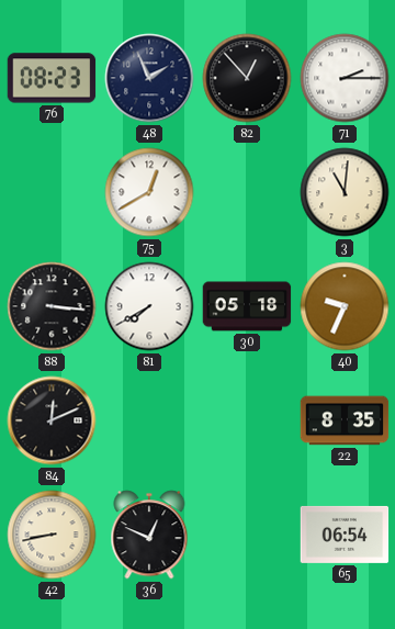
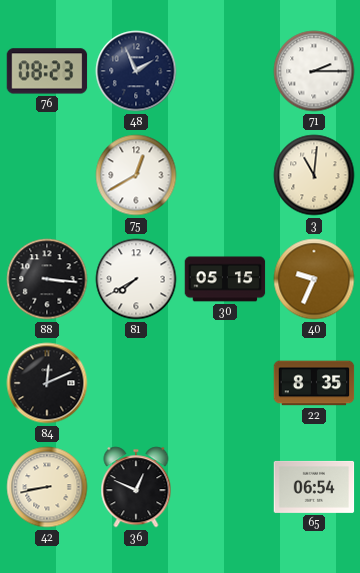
82: 12:53 -> none (247, 78)
30: 05:18 -> 05:15 (225, 279)
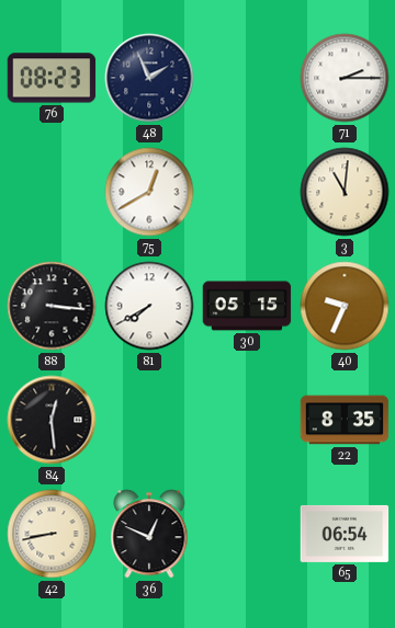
84: 12:11 -> 12:29 (52, 420)
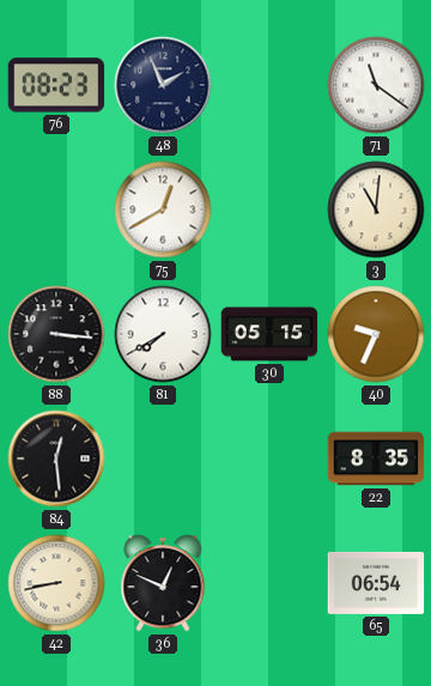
71: 2:15 -> 11:21 (376, 85)
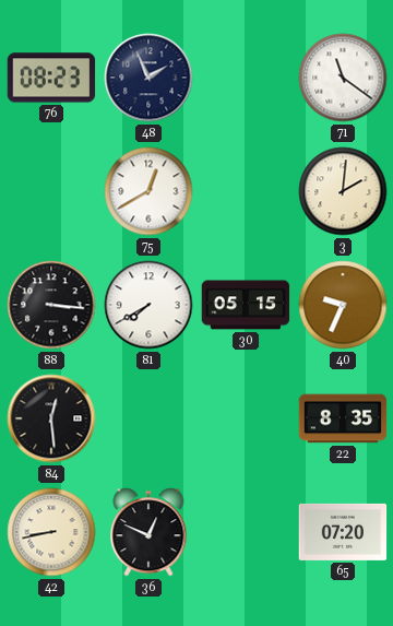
3: 11:01 -> 2:01 (343, 191)
65: 06:54 -> 07:20 (343, 532)
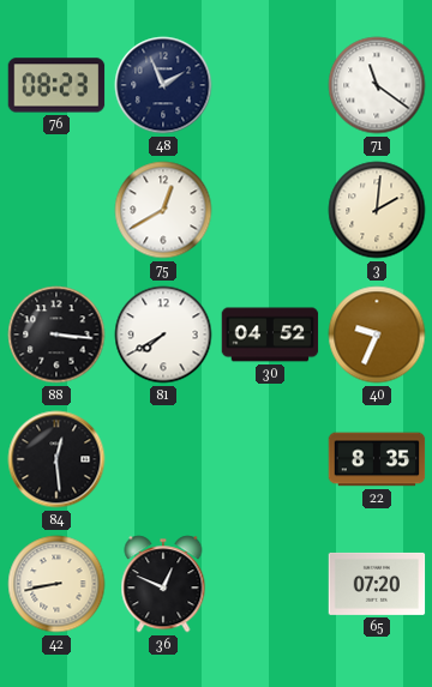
30: 05:15 -> 04:52 (270, 335)
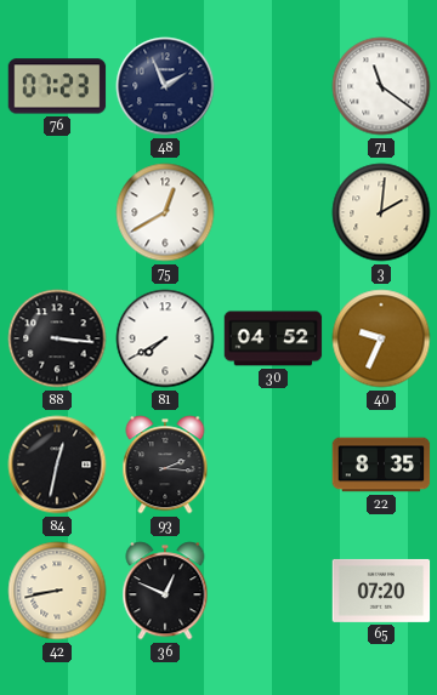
76: 08:23 -> 07:23 (57, 86)
84: 12:29 -> 12:32 (57, 465)
93: none -> 2:16 (165, 465)
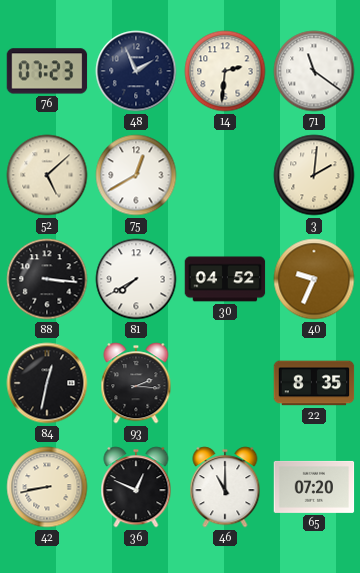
14: none -> 2:31 (225, 71)
52: none -> 5:08 (47, 175)
46: none -> 11:00 (225, 487)
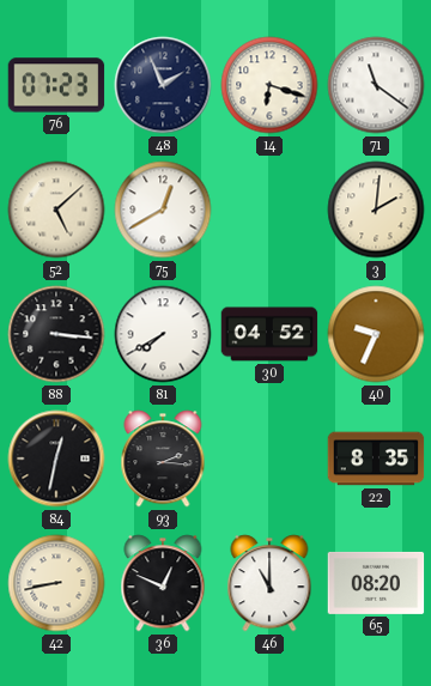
14: 2:31 -> 6:18 (269, 85)
65: 07:20 -> 08:20 (376, 583)
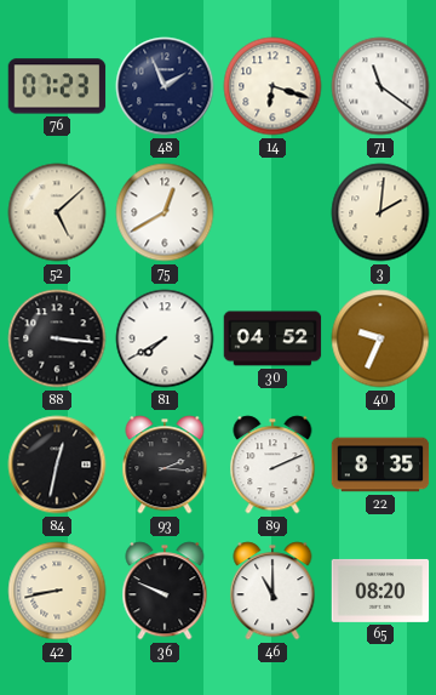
89: none -> 2:11 (272, 465)
36: 12:49 -> 9:49 (165, 591)
